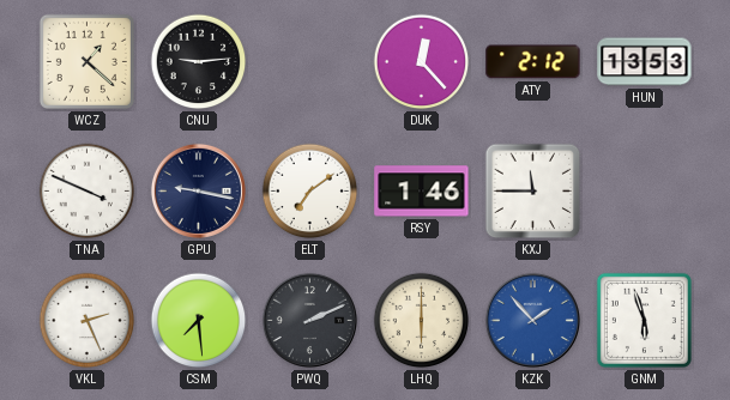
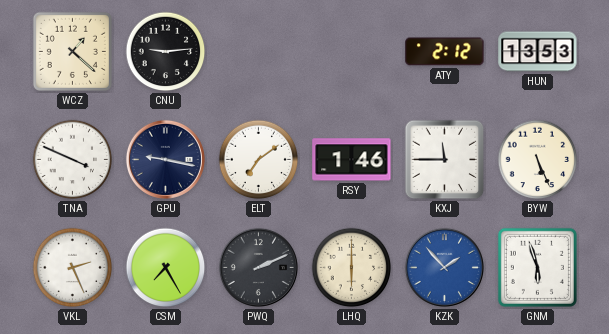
DUK: 12:23 -> none (422, 62)
BYW: none -> 5:26 (538, 160)
CSM: 7:29 -> 7:25 (166, 268)
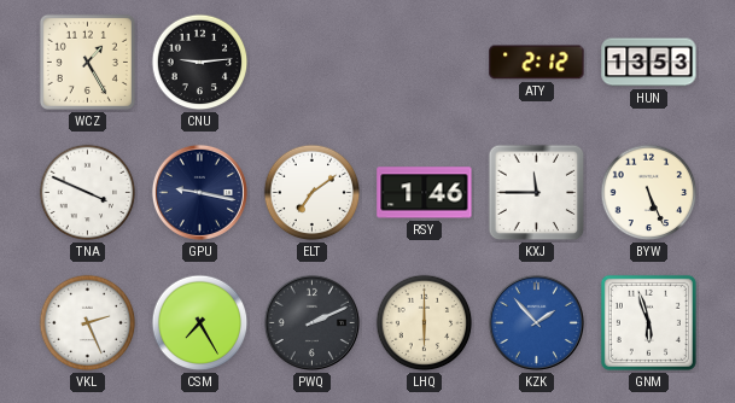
WCZ: 1:22 -> 1:25 (87, 62)
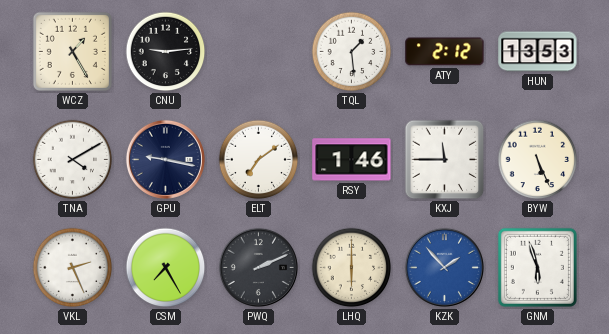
TQL: none -> 1:29 (352, 52)
TNA: 3:49 -> 4:10 (73, 160)
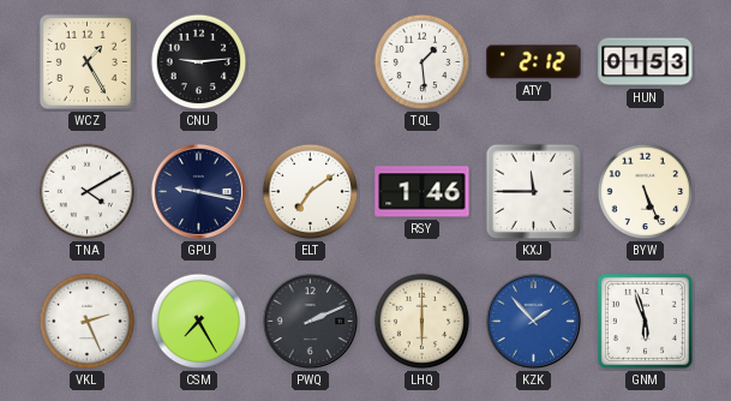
HUN: 13:53 -> 01:53 (646, 62)
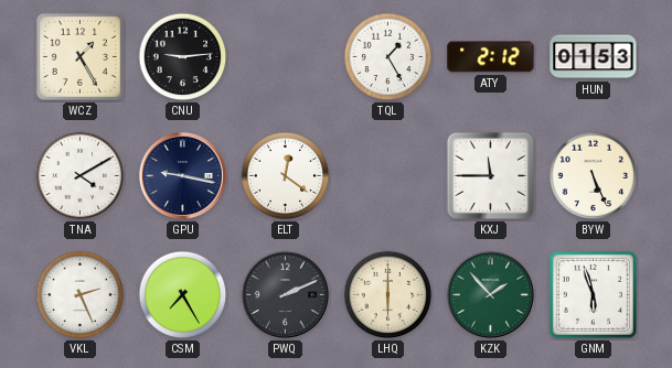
TQL: 1:29 -> 1:25 (388, 57)
ELT: 7:09 -> 12:21 (286, 176)
RSY: 1:46 -> none (423, 192)
KZK dial: blue -> green (490, 294)
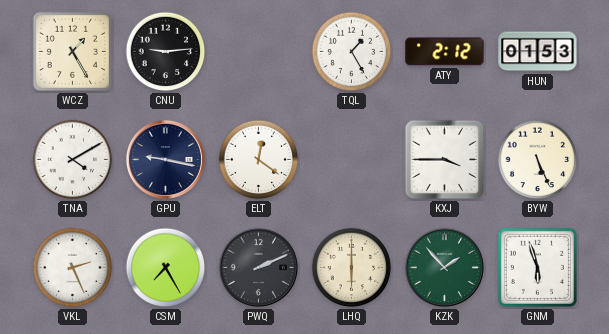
KXJ: 11:45 -> 3:45 (445, 160)
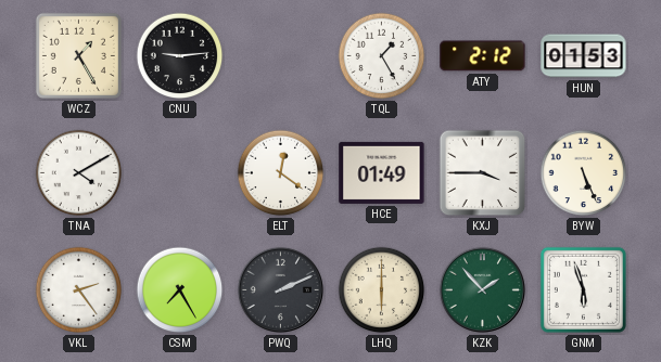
GPU: 9:17 -> none (165, 159)
HCE: none -> 01:49 (382, 172)
VKL: 2:26 -> 2:24 (79, 290)
